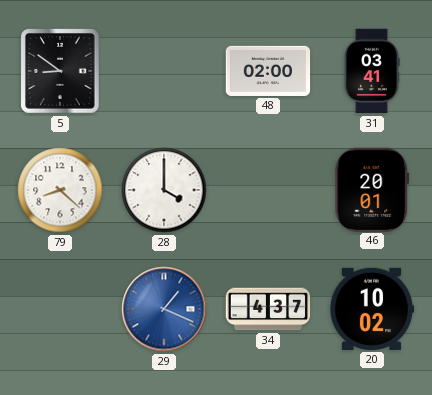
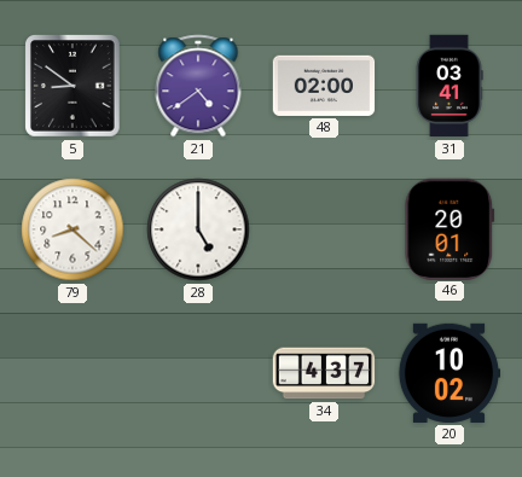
21: none -> 4:39 (198, 86)
28: 4:00 -> 5:00 (198, 229)
29: 1:19 -> none (164, 309)
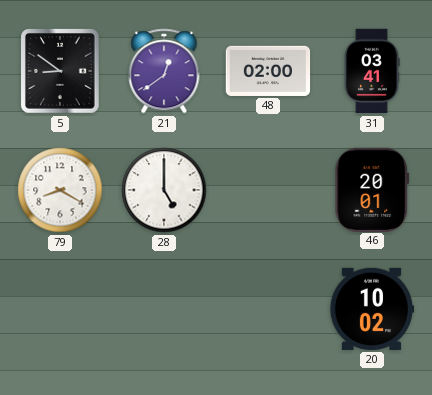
21: 4:39 -> 12:39 (164, 71)
79: 8:22 -> 8:20 (60, 190)
34: 4:37 -> none (324, 373)
